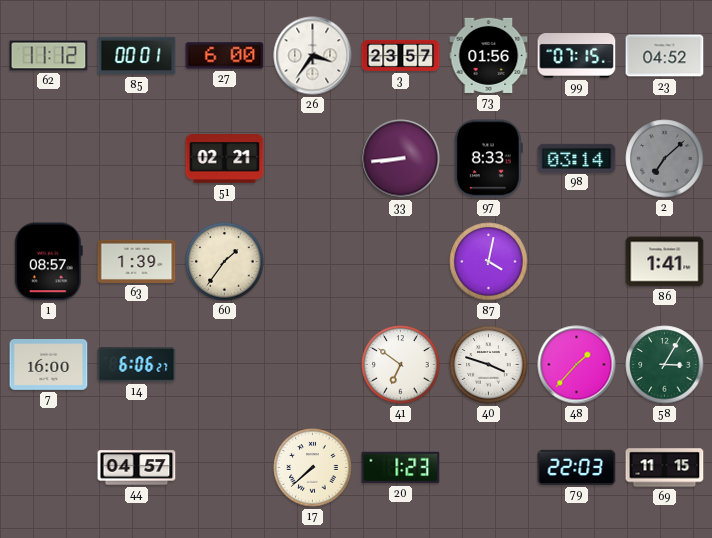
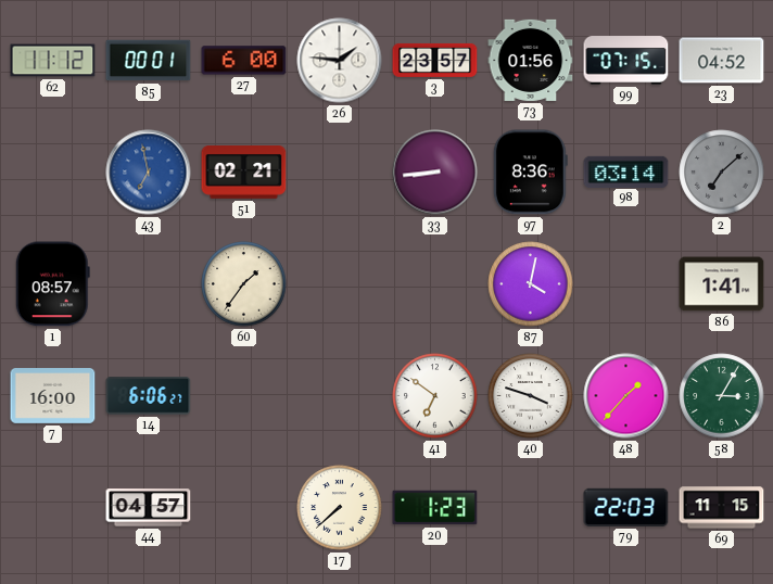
26: 3:36 -> 1:46 (340, 61)
43: none -> 6:58 (149, 173)
97: 8:33 -> 8:36 (530, 173)
63: 1:39 -> none (137, 261)
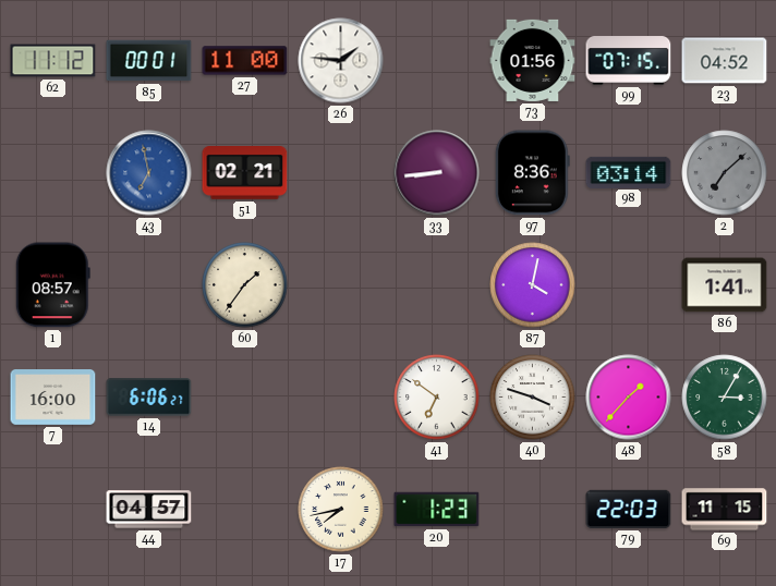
27: 6:00 -> 11:00 (245, 61)
3: 23:57 -> none (435, 60)
17: 7:38 -> 7:43 (341, 510)
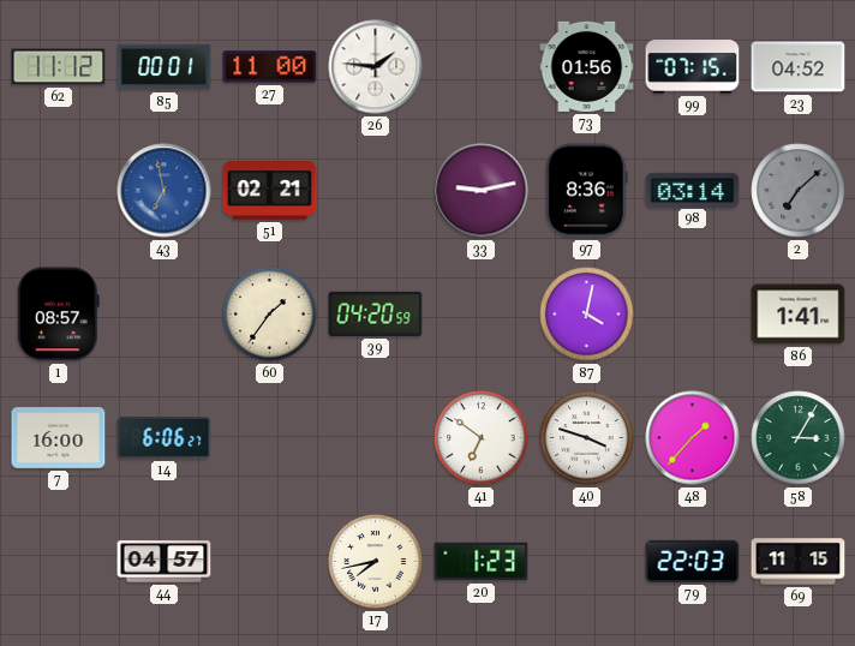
33: 8:44 -> 9:13 (482, 191)
39: none -> 04:20 (376, 313)
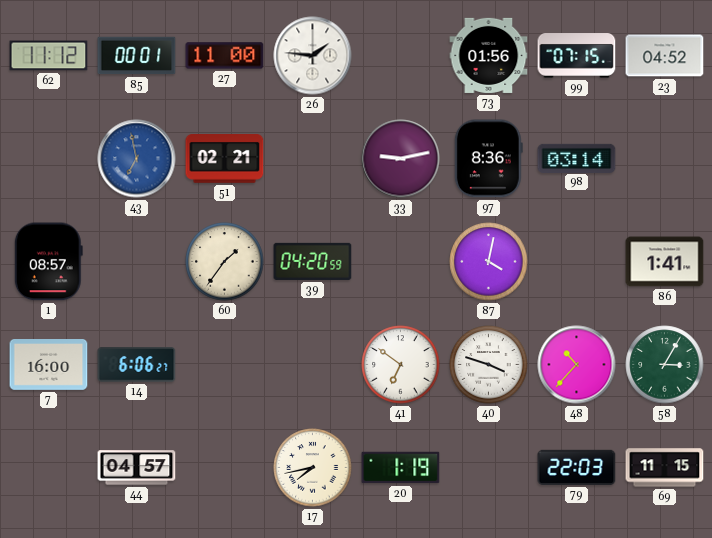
2: 7:08 -> none (799, 191)
48: 1:37 -> 10:37 (577, 365)
20: 1:23 -> 1:19 (401, 468)
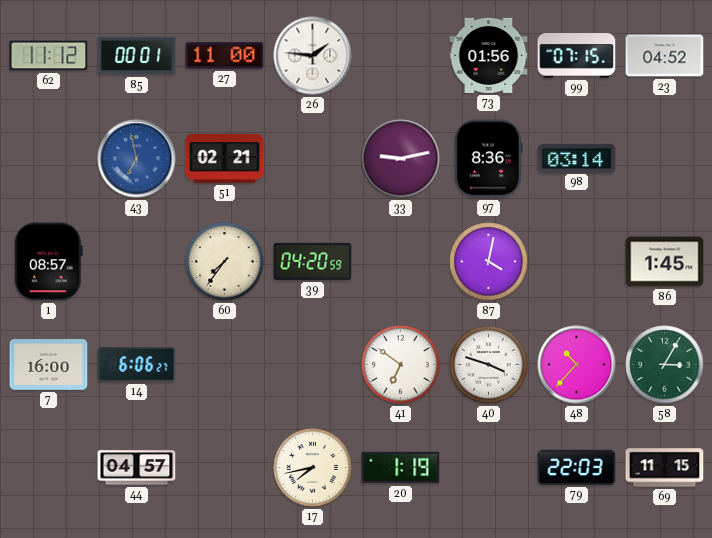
60: 1:36 -> 7:36 (225, 262)
86: 1:41 -> 1:45 (665, 262)
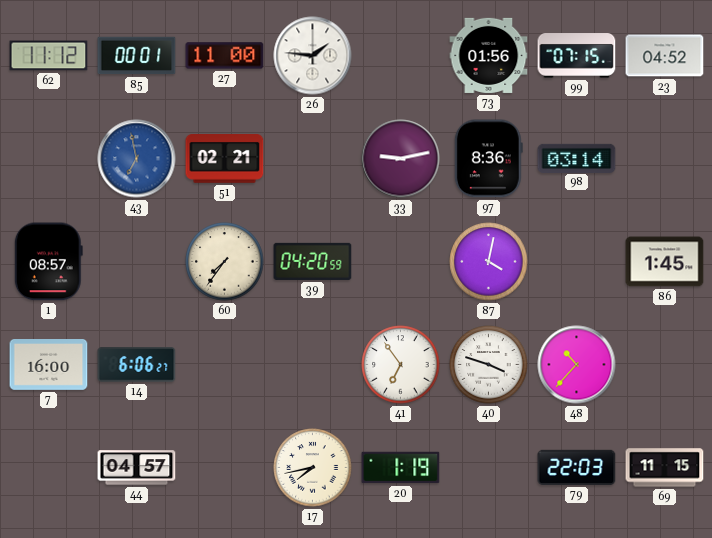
41: 6:51 -> 6:54 (401, 365)
58: 3:05 -> none (665, 365)
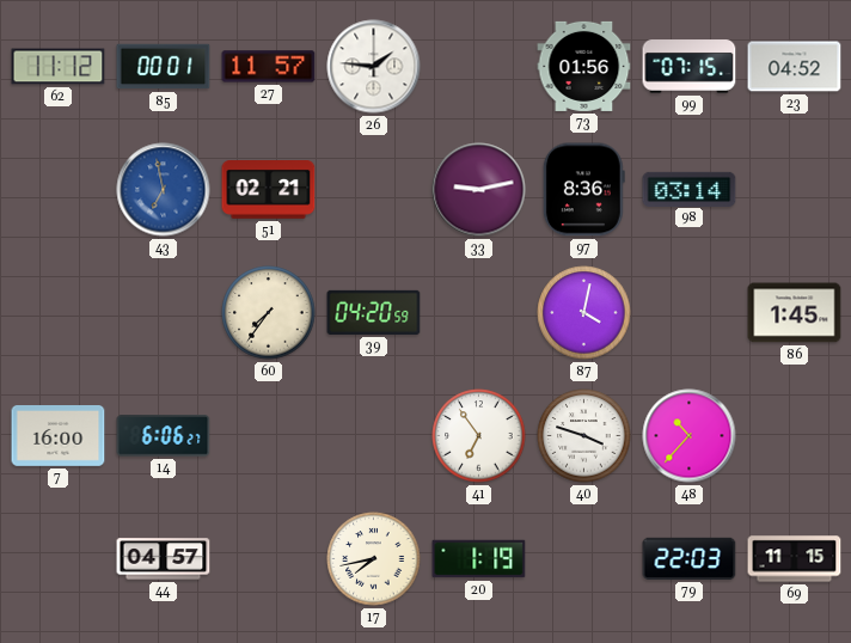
27: 11:00 -> 11:57 (269, 67)
1: 08:57 -> none (48, 262)
